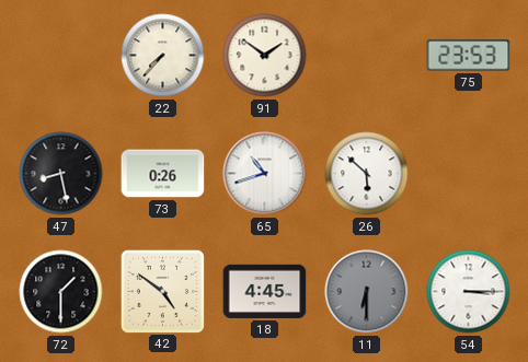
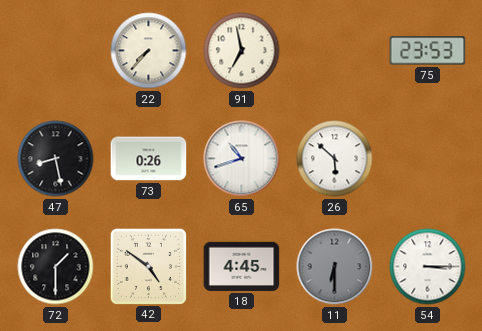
91: 1:51 -> 6:58 (242, 51)
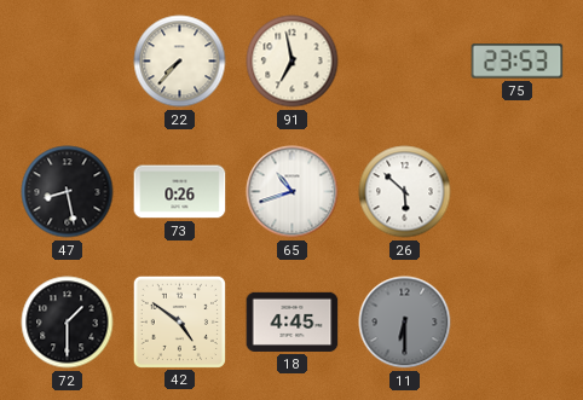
54: 3:15 -> none (428, 267)
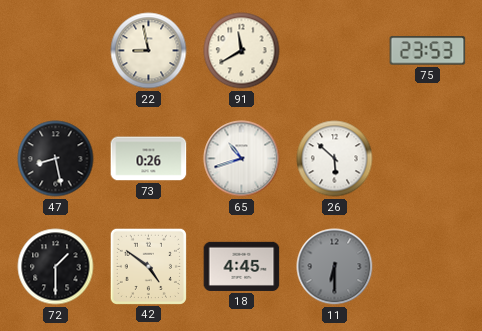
22: 7:37 -> 8:58 (149, 51)
91: 6:58 -> 11:40 (242, 51)
